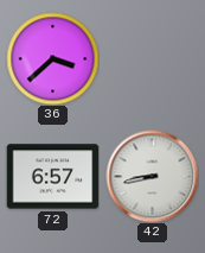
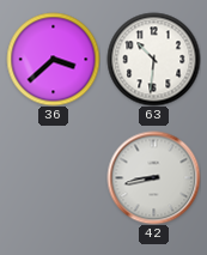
63: none -> 10:31 (153, 59)
72: 6:57 -> none (52, 177)
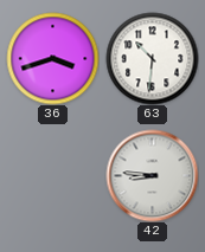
36: 3:38 -> 3:42 (52, 58)
42: 8:43 -> 8:46 (152, 175)
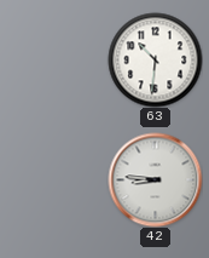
36: 3:42 -> none (52, 58)
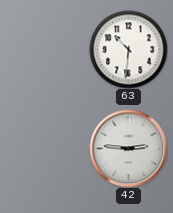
42: 8:46 -> 2:46 (128, 148)
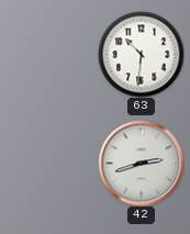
42: 2:46 -> 2:42 (141, 163)
